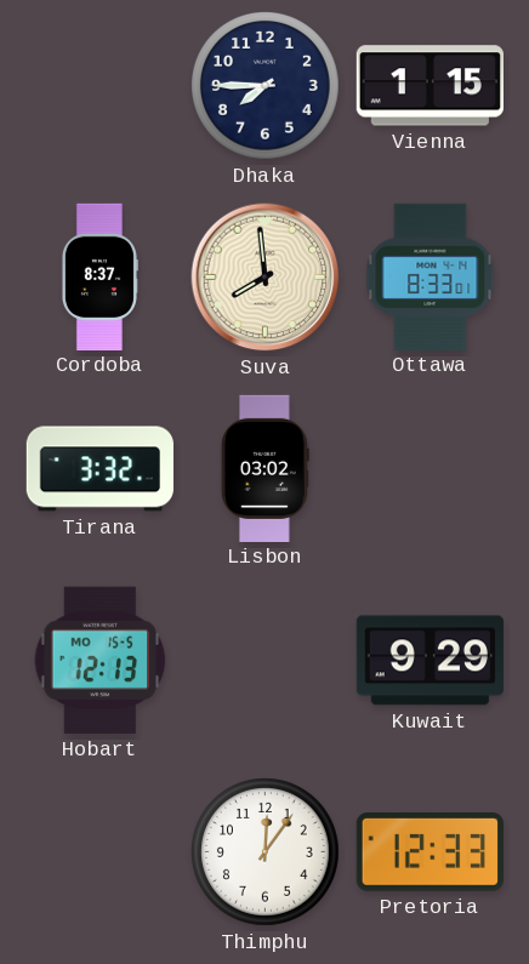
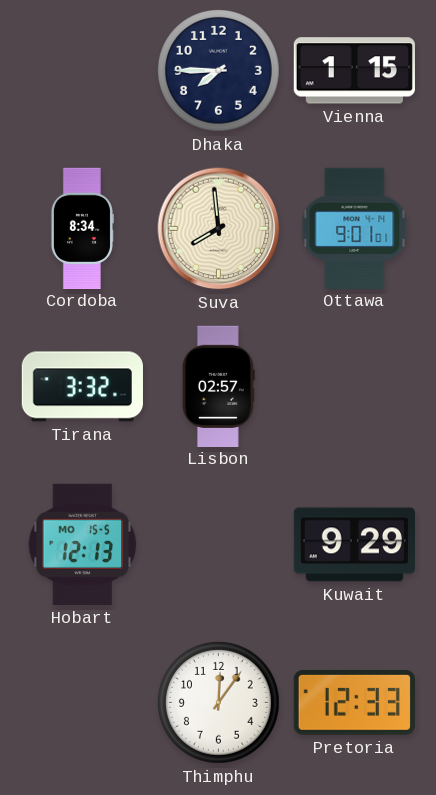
Cordoba: 8:37 -> 8:34 (82, 228)
Ottawa: 8:33 -> 9:01 (355, 228)
Lisbon: 03:02 -> 02:57 (218, 386)
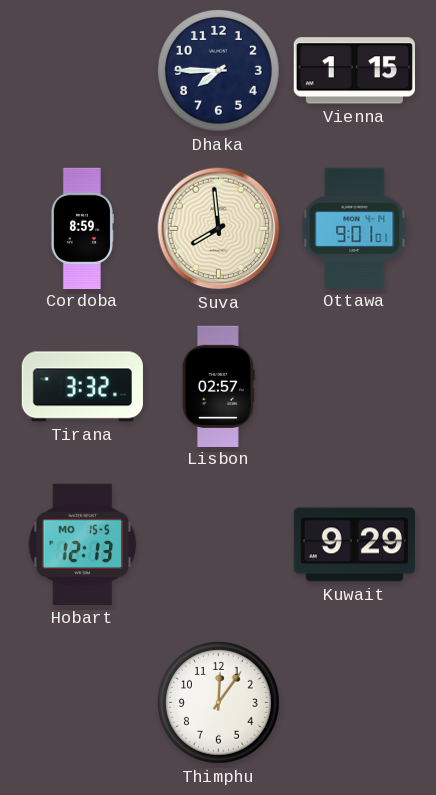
Cordoba: 8:34 -> 8:59 (82, 228)
Pretoria: 12:33 -> none (354, 703)
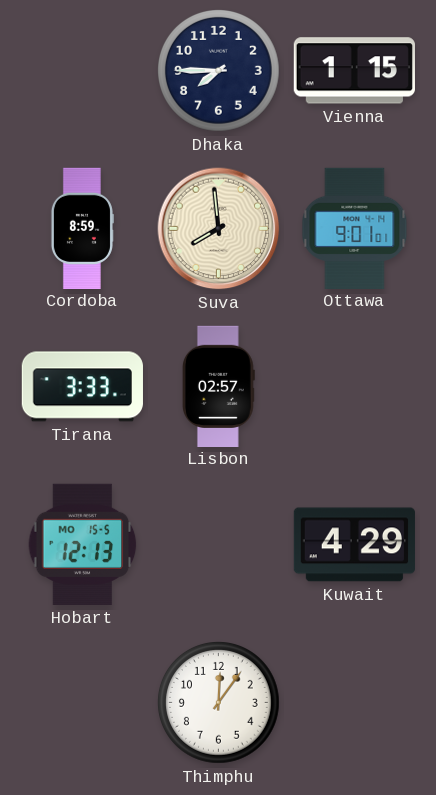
Tirana: 3:32 -> 3:33 (82, 387)
Kuwait: 9:29 -> 4:29 (354, 545)
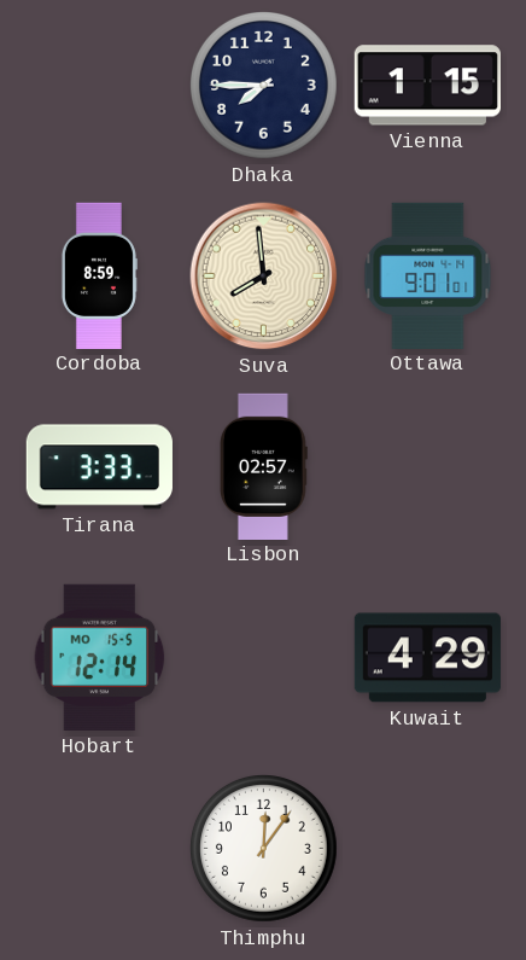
Hobart: 12:13 -> 12:14 (100, 657)
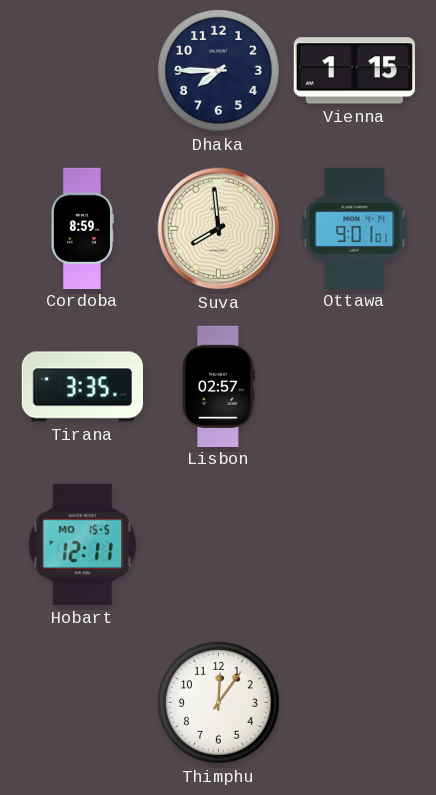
Tirana: 3:33 -> 3:35 (82, 387)
Hobart: 12:14 -> 12:11 (83, 544)
Kuwait: 4:29 -> none (427, 658)
